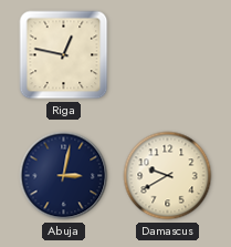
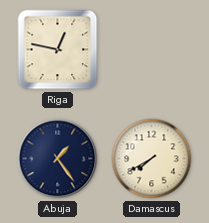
Abuja: 3:02 -> 1:24 (58, 159)
Damascus: 9:40 -> 7:40 (152, 159)
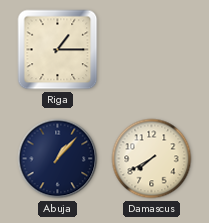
Riga: 12:47 -> 1:15 (58, 50)
Abuja: 1:24 -> 1:07 (58, 159)
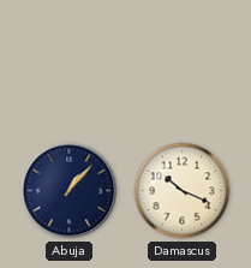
Riga: 1:15 -> none (58, 50)
Damascus: 7:40 -> 10:19 (183, 191)
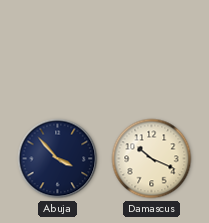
Abuja: 1:07 -> 3:53 (58, 159)
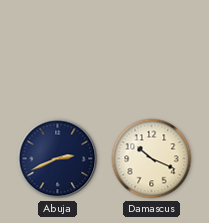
Abuja: 3:53 -> 2:41 (58, 159)
